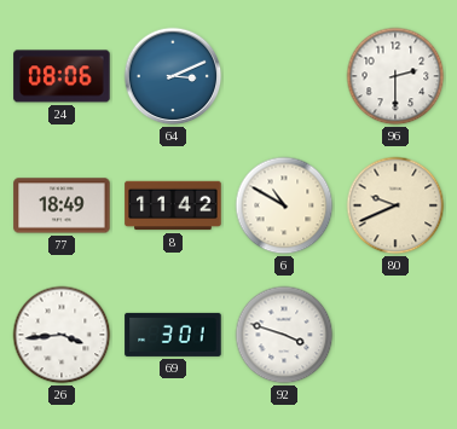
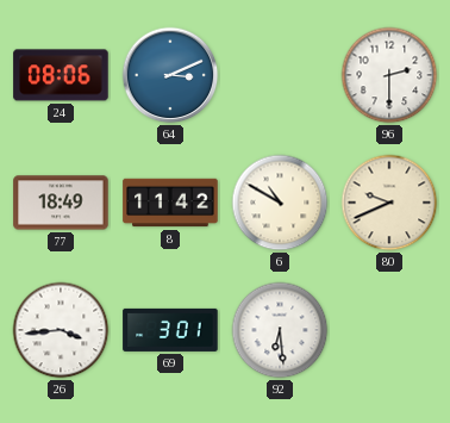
92: 3:48 -> 6:29 (280, 330)
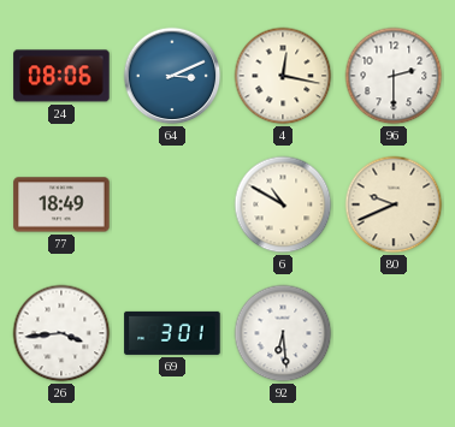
4: none -> 12:17 (283, 76)
8: 11:42 -> none (170, 203)
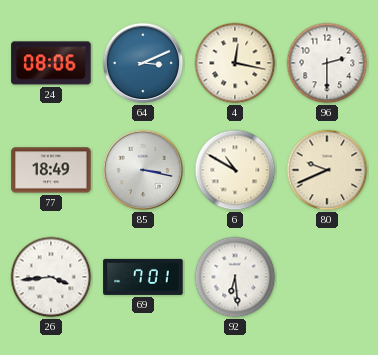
85: none -> 3:17 (143, 170)
69: 3:01 -> 7:01 (143, 277)
